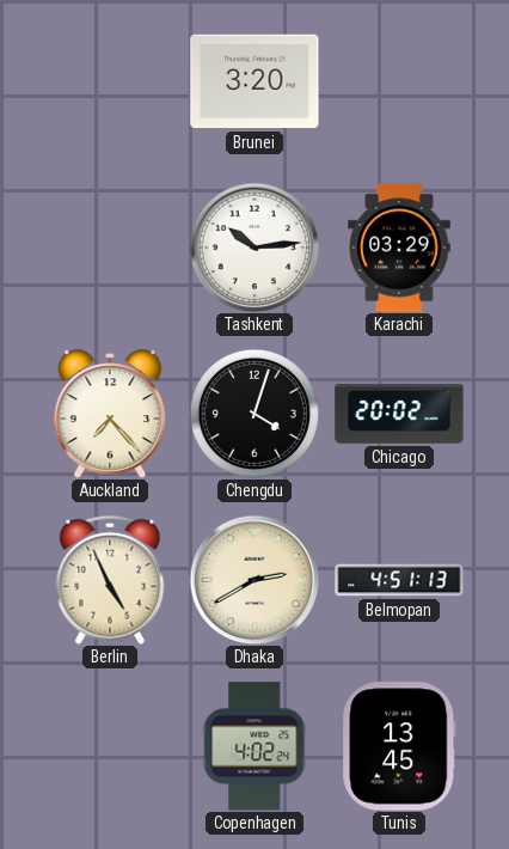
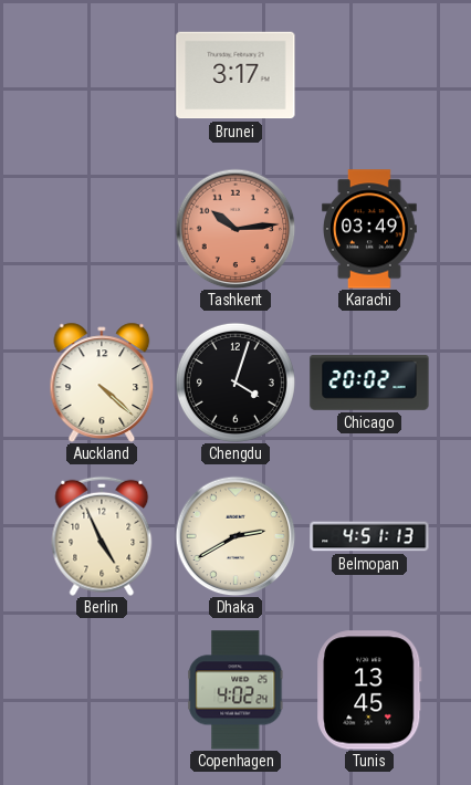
Brunei: 3:20 -> 3:17 (236, 75)
Tashkent dial: white -> salmon (236, 229)
Karachi: 03:29 -> 03:49 (370, 229)
Auckland: 7:23 -> 4:22 (102, 383)
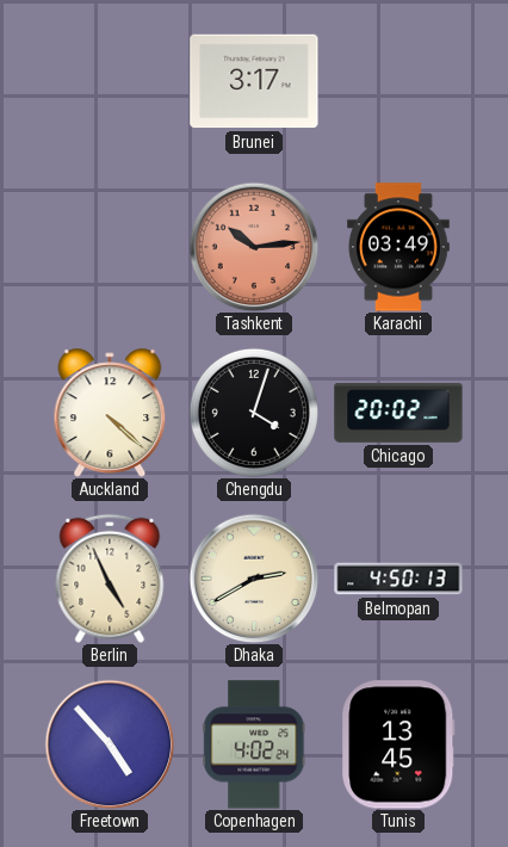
Belmopan: 4:51 -> 4:50 (398, 579)
Freetown: none -> 4:53 (110, 744)
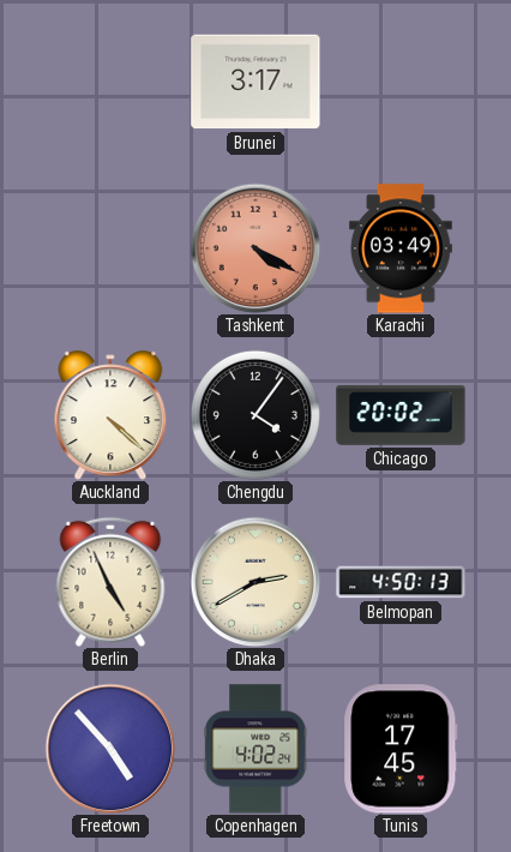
Tashkent: 10:14 -> 4:20 (256, 248)
Chengdu: 4:03 -> 4:06 (256, 415)
Tunis: 13:45 -> 17:45 (401, 749)
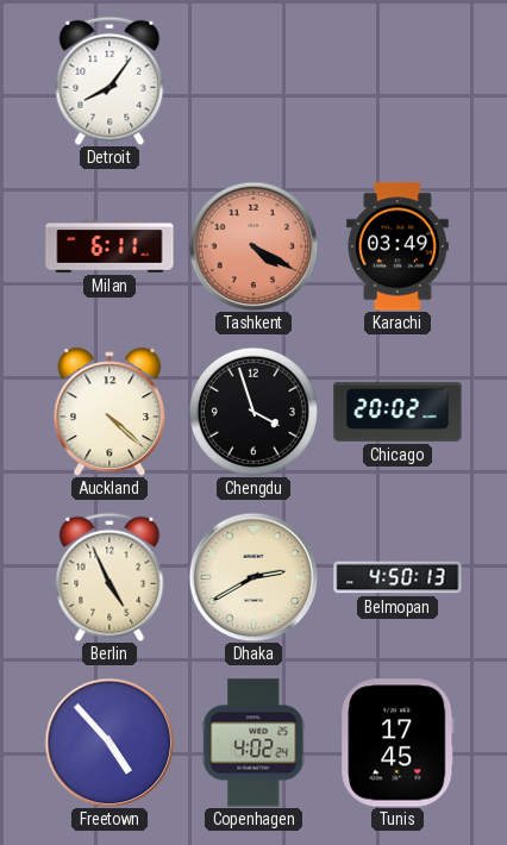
Detroit: none -> 8:06 (109, 81)
Brunei: 3:17 -> none (256, 82)
Milan: none -> 6:11 (109, 246)
Chengdu: 4:06 -> 3:57 (253, 412)
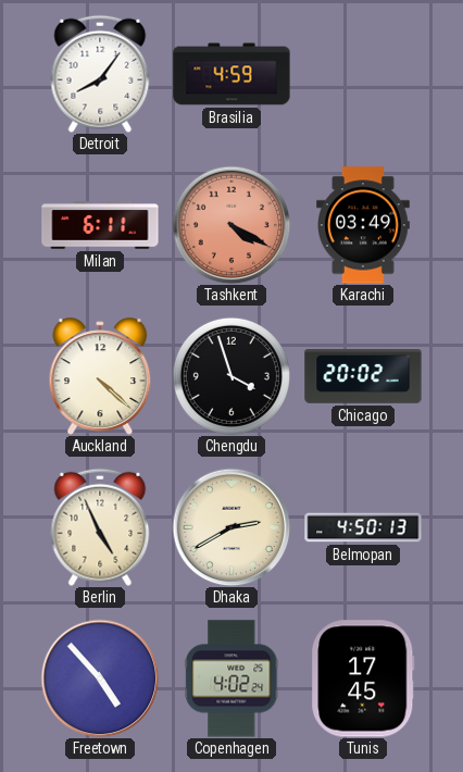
Brasilia: none -> 4:59 (231, 74)
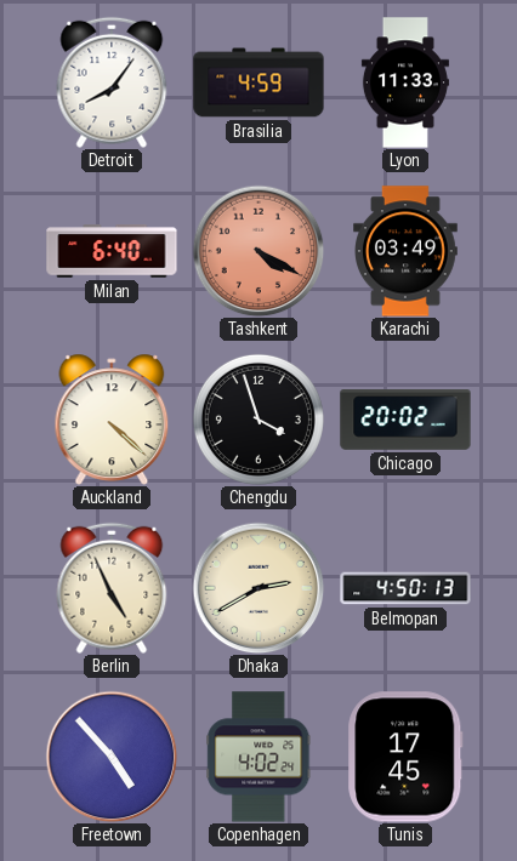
Lyon: none -> 11:33 (405, 82)
Milan: 6:11 -> 6:40 (112, 251)
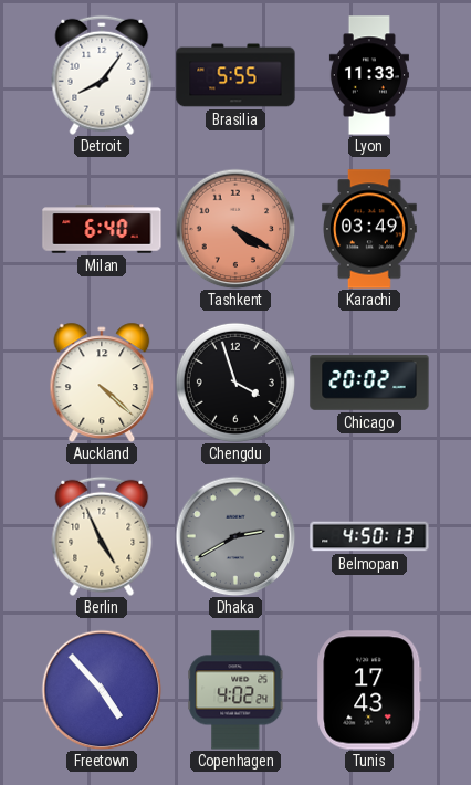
Brasilia: 4:59 -> 5:55 (236, 75)
Dhaka dial: cream -> grey (236, 536)
Tunis: 17:45 -> 17:43 (369, 690)
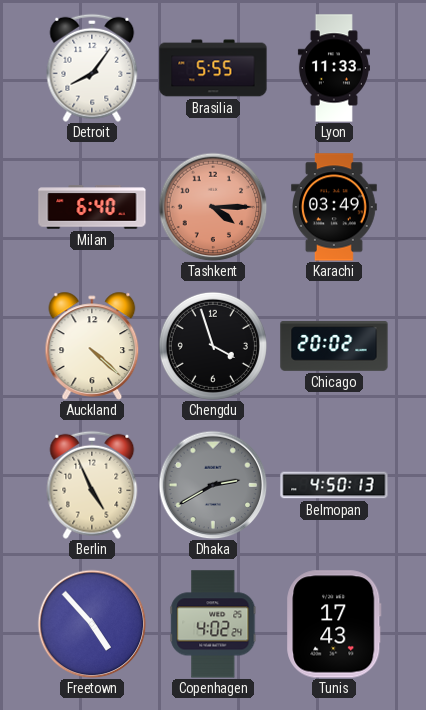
Tashkent: 4:20 -> 4:15 (213, 207)
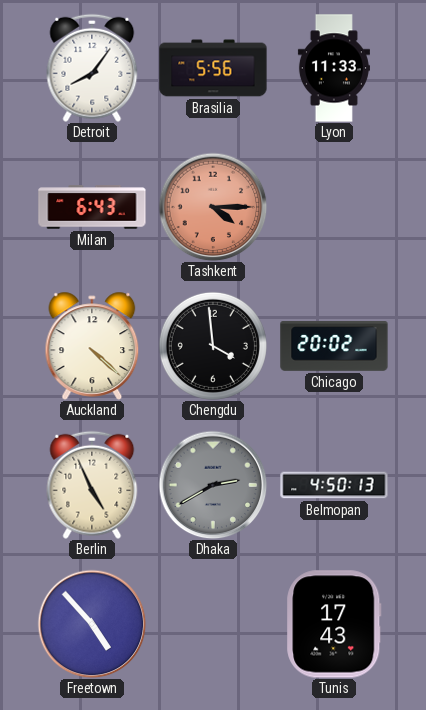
Brasilia: 5:55 -> 5:56 (213, 68)
Milan: 6:40 -> 6:43 (92, 207)
Karachi: 03:49 -> none (335, 207)
Chengdu: 3:57 -> 3:59 (213, 346)
Copenhagen: 4:02 -> none (213, 624)
